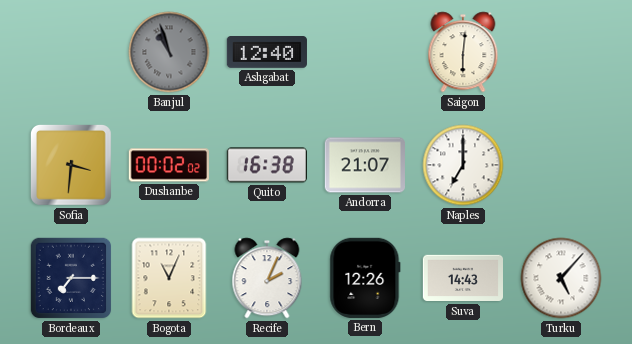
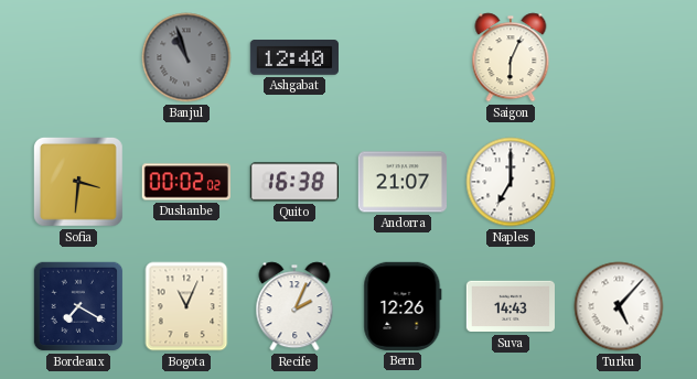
Saigon: 6:01 -> 6:04 (511, 57)
Bordeaux: 7:15 -> 7:20 (78, 306)
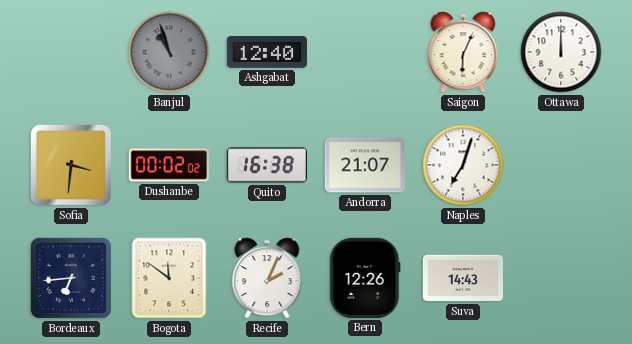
Ottawa: none -> 12:00 (561, 52)
Naples: 7:00 -> 7:03 (463, 165)
Bordeaux: 7:20 -> 6:44 (71, 278)
Bogota: 11:04 -> 11:51 (169, 278)
Turku: 5:07 -> none (619, 306)
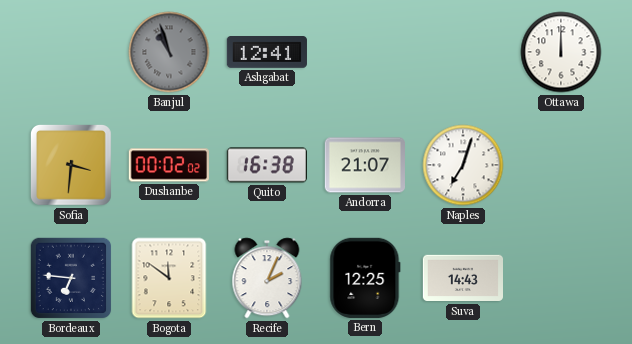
Ashgabat: 12:40 -> 12:41 (266, 53)
Saigon: 6:04 -> none (463, 52)
Bordeaux: 6:44 -> 6:46 (71, 278)
Bern: 12:26 -> 12:25 (365, 278)
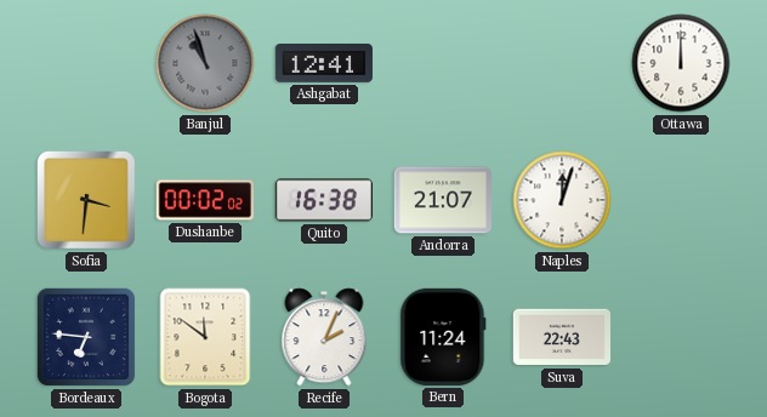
Naples: 7:03 -> 12:03 (562, 200)
Bern: 12:25 -> 11:24 (443, 337)
Suva: 14:43 -> 22:43 (561, 337)
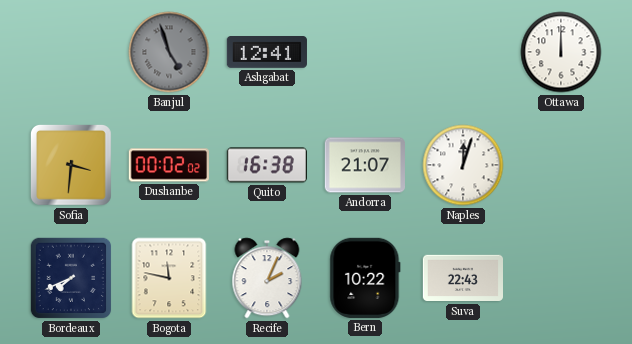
Banjul: 10:57 -> 4:57 (169, 52)
Bordeaux: 6:46 -> 7:41 (71, 278)
Bogota: 11:51 -> 11:47 (169, 278)
Bern: 11:24 -> 10:22 (365, 278)
